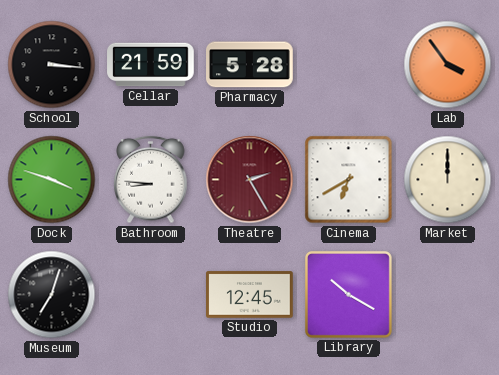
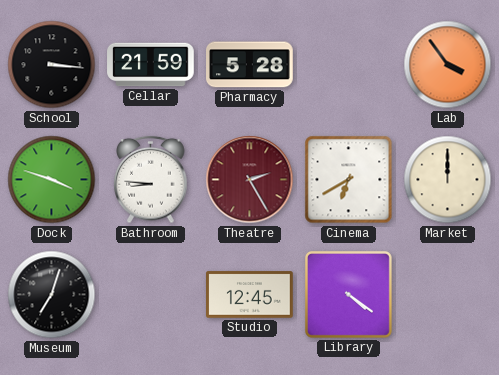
Library: 10:20 -> 4:21 (348, 294)
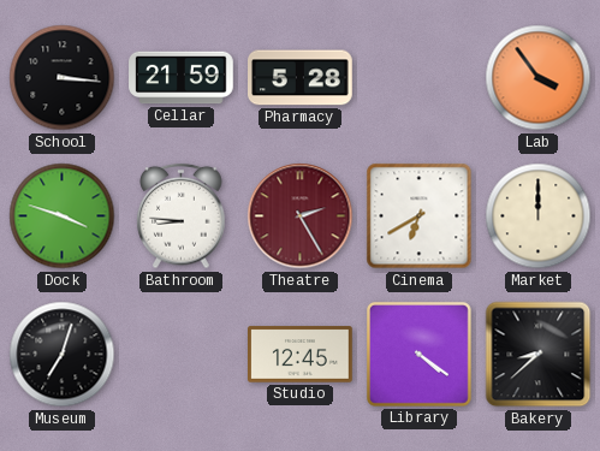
Bakery: none -> 8:38 (539, 355)
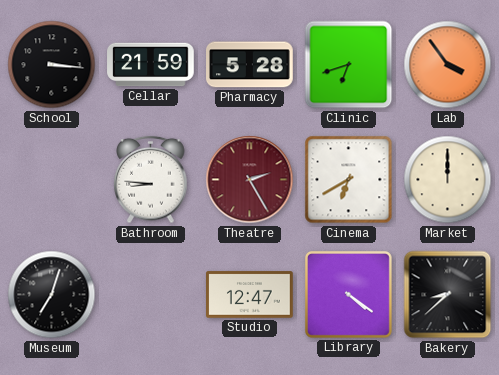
Clinic: none -> 6:42 (349, 65)
Dock: 3:48 -> none (63, 216)
Studio: 12:45 -> 12:47 (250, 295)
